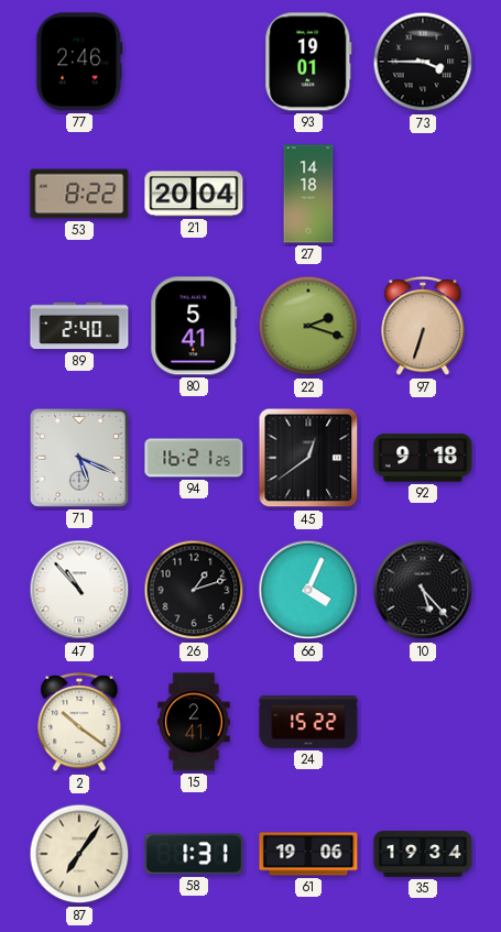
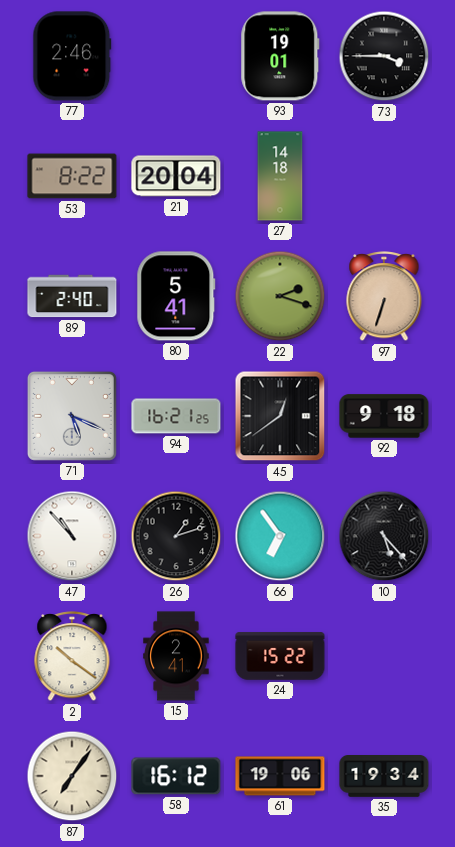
66: 4:04 -> 6:54 (280, 536)
58: 1:31 -> 16:12 (176, 776)
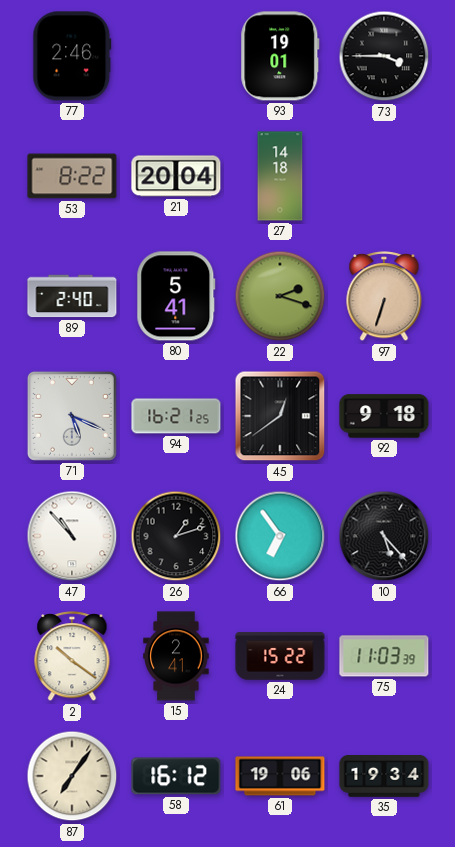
75: none -> 11:03 (384, 656)
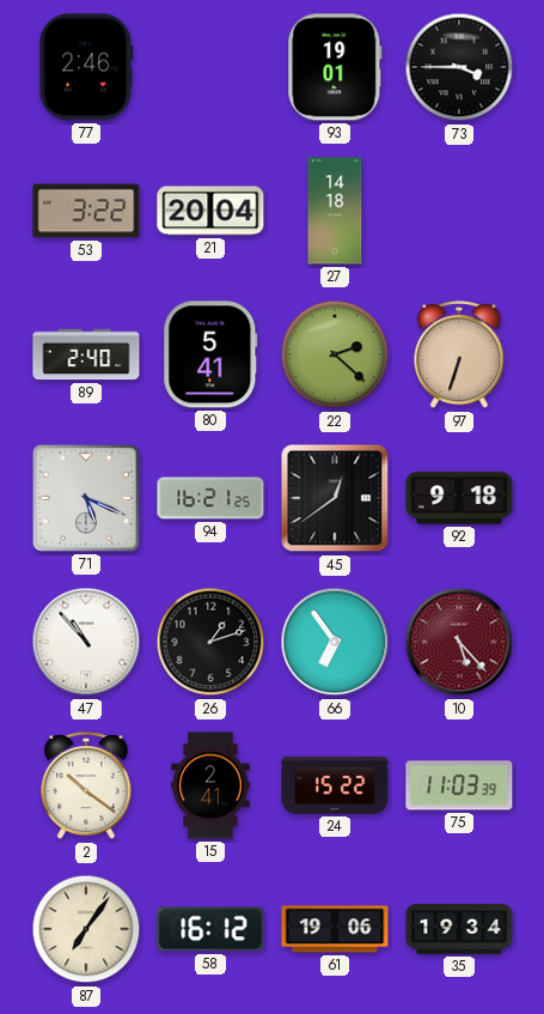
53: 8:22 -> 3:22 (86, 211)
22: 2:18 -> 2:22 (335, 354)
10 dial: black -> burgundy (459, 642)
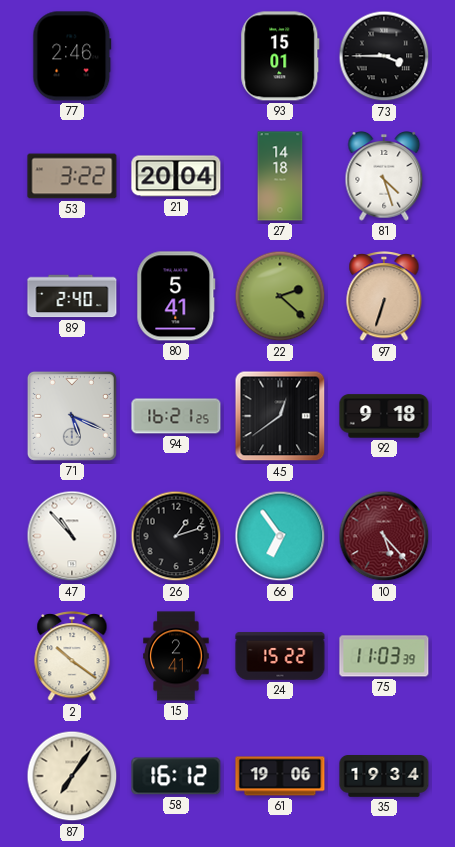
93: 19:01 -> 15:01 (280, 56)
81: none -> 4:27 (384, 177)
